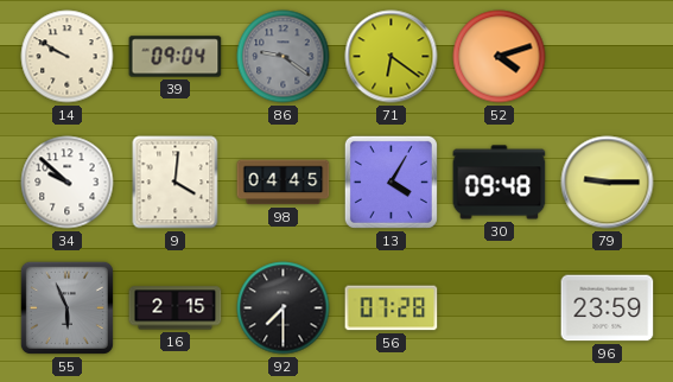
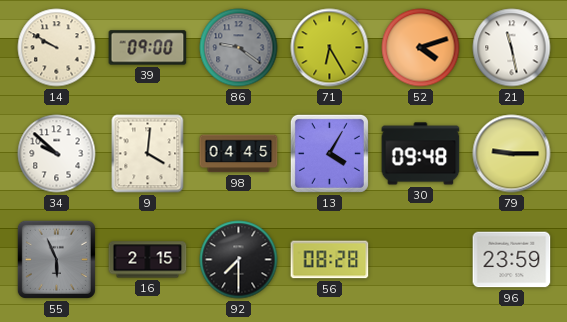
39: 09:04 -> 09:00 (148, 48)
71: 6:21 -> 6:25 (330, 48)
21: none -> 11:28 (512, 48)
56: 07:28 -> 08:28 (330, 260)
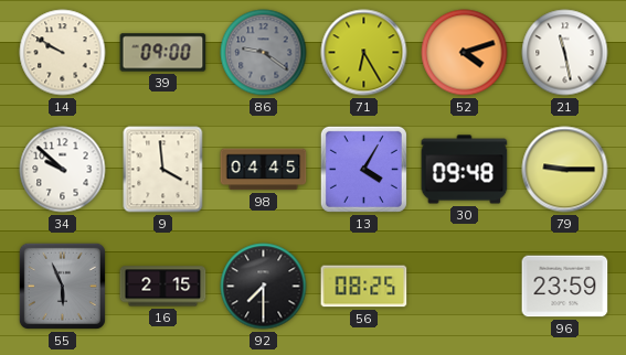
9: 4:01 -> 3:59 (163, 170)
56: 08:28 -> 08:25 (364, 287)
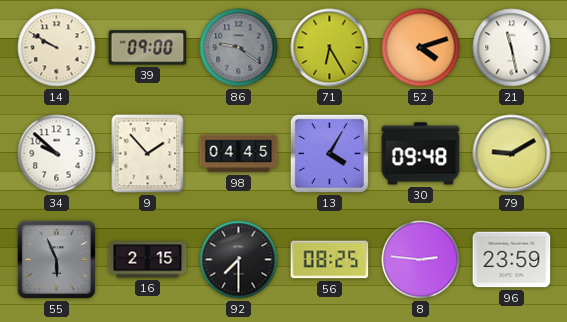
9: 3:59 -> 1:53 (148, 154)
79: 9:15 -> 9:10 (512, 154)
8: none -> 2:46 (421, 260)
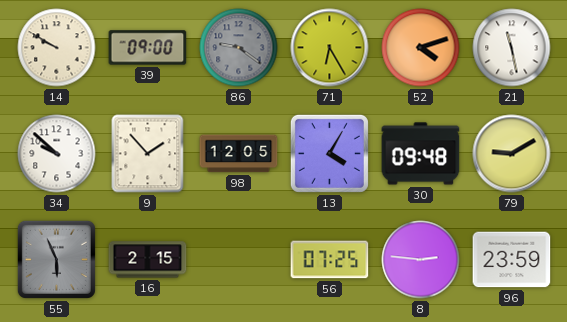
98: 04:45 -> 12:05 (239, 154)
92: 7:30 -> none (239, 260)
56: 08:25 -> 07:25 (330, 260)
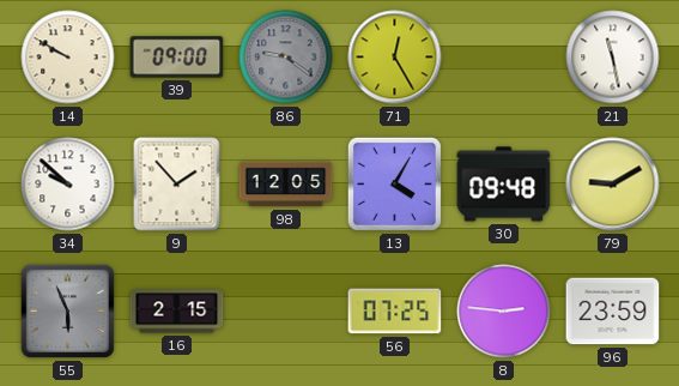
71: 6:25 -> 12:25 (395, 58)
52: 4:12 -> none (421, 48)
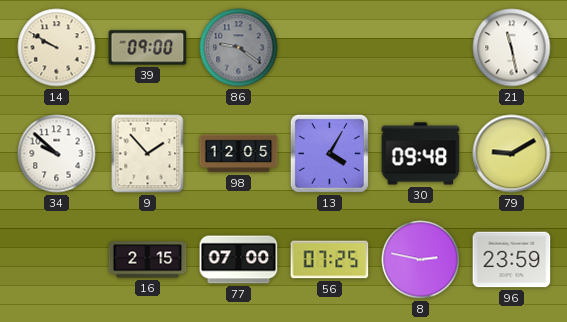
71: 12:25 -> none (395, 58)
55: 5:56 -> none (67, 310)
77: none -> 07:00 (239, 260)
8: 2:46 -> 2:47 (421, 260)
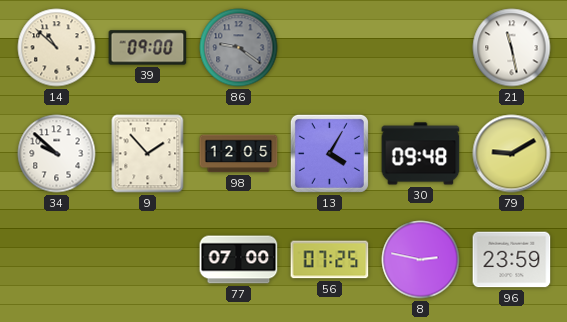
14: 9:50 -> 10:52 (57, 48)
16: 2:15 -> none (148, 260)
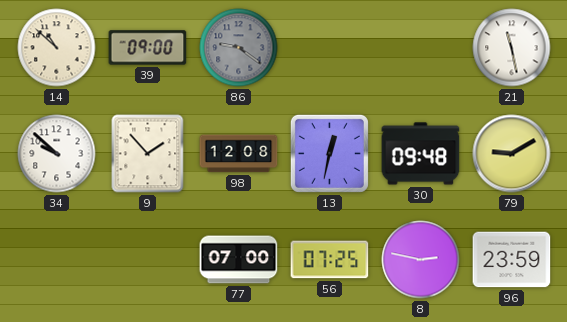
98: 12:05 -> 12:08 (239, 154)
13: 4:05 -> 12:32 (329, 153)
